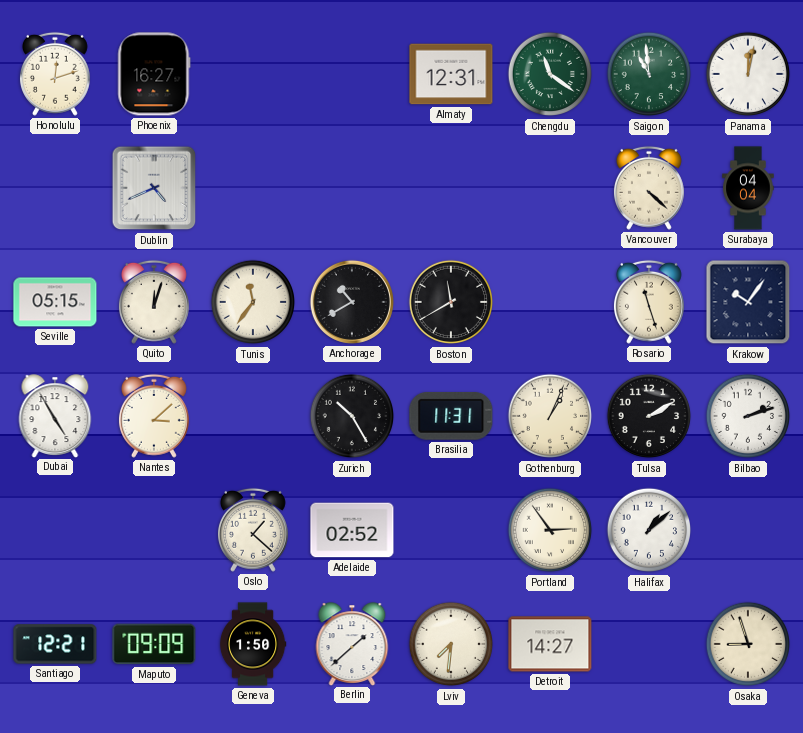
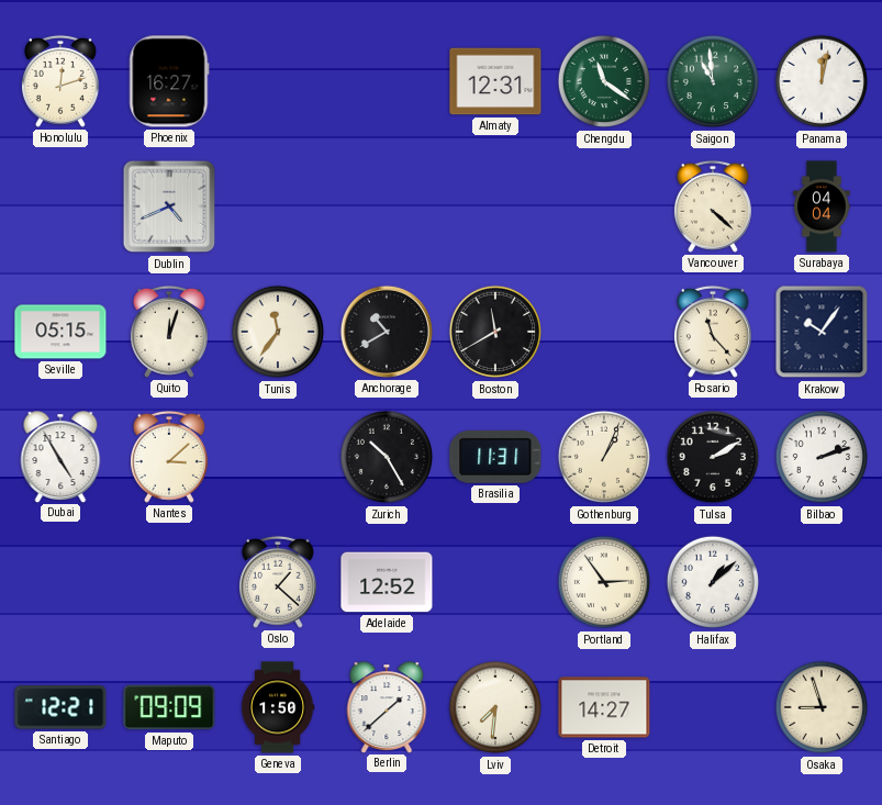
Rosario: 11:27 -> 11:23 (713, 332)
Adelaide: 02:52 -> 12:52 (387, 582)
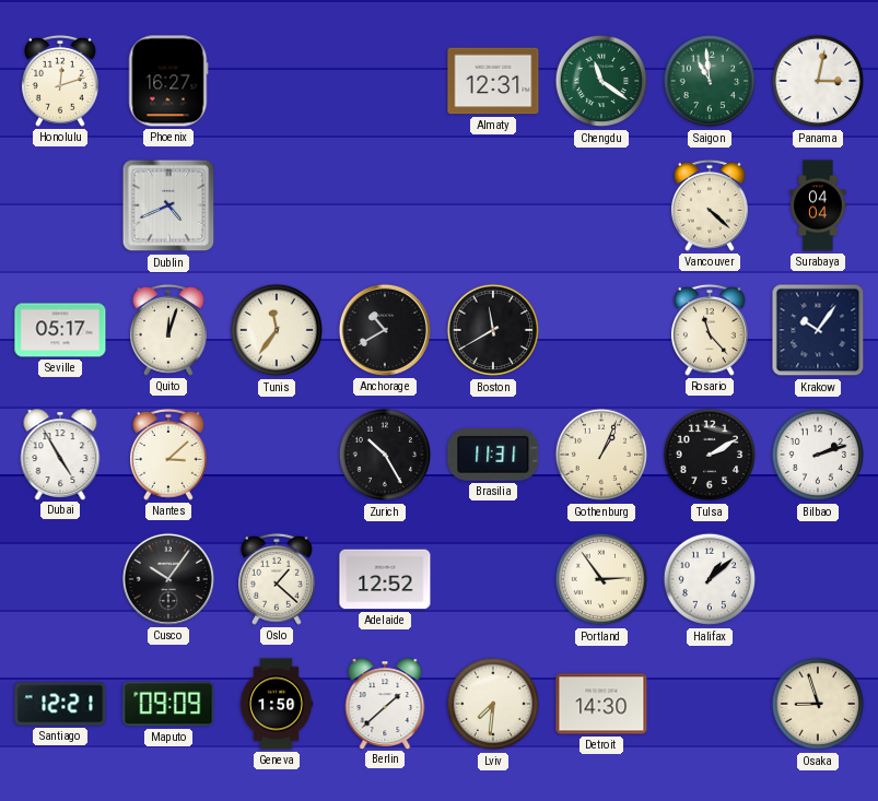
Panama: 12:02 -> 3:02 (818, 81)
Seville: 05:15 -> 05:17 (60, 330)
Cusco: none -> 10:06 (168, 579)
Detroit: 14:27 -> 14:30 (601, 704)
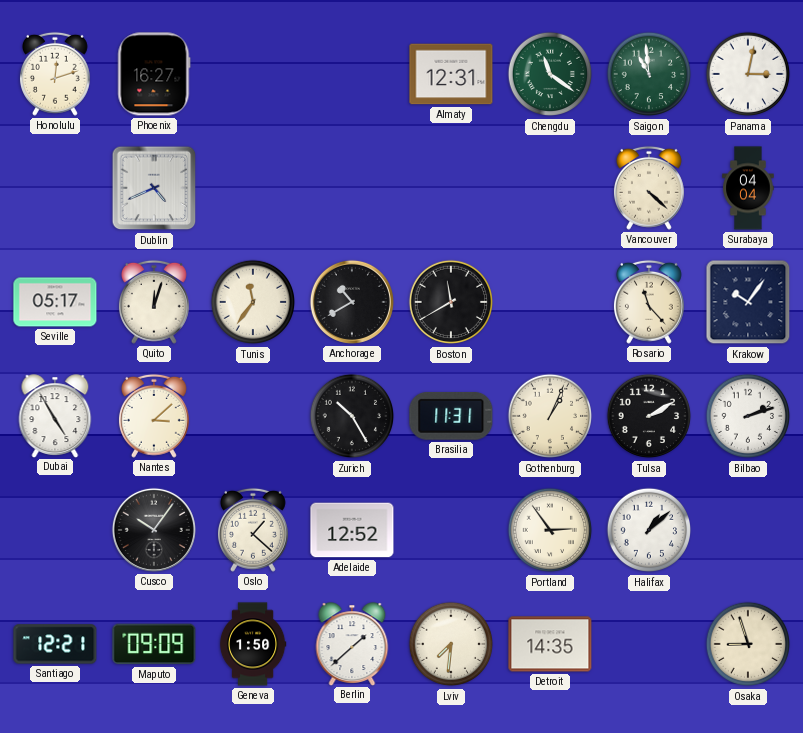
Detroit: 14:30 -> 14:35 (550, 644)
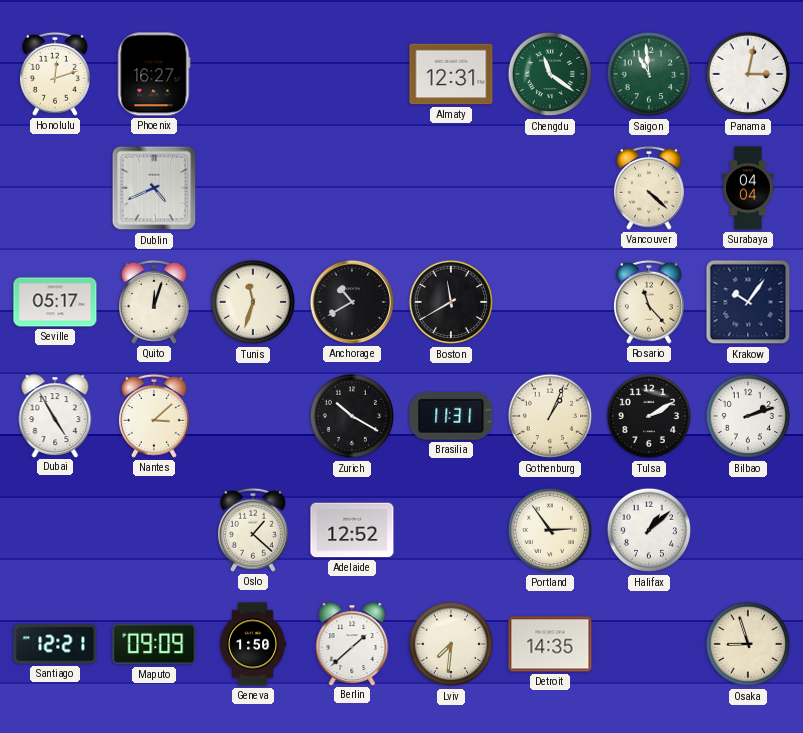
Tunis: 11:36 -> 11:33 (253, 302)
Zurich: 10:25 -> 10:20 (352, 416)
Cusco: 10:06 -> none (154, 530)
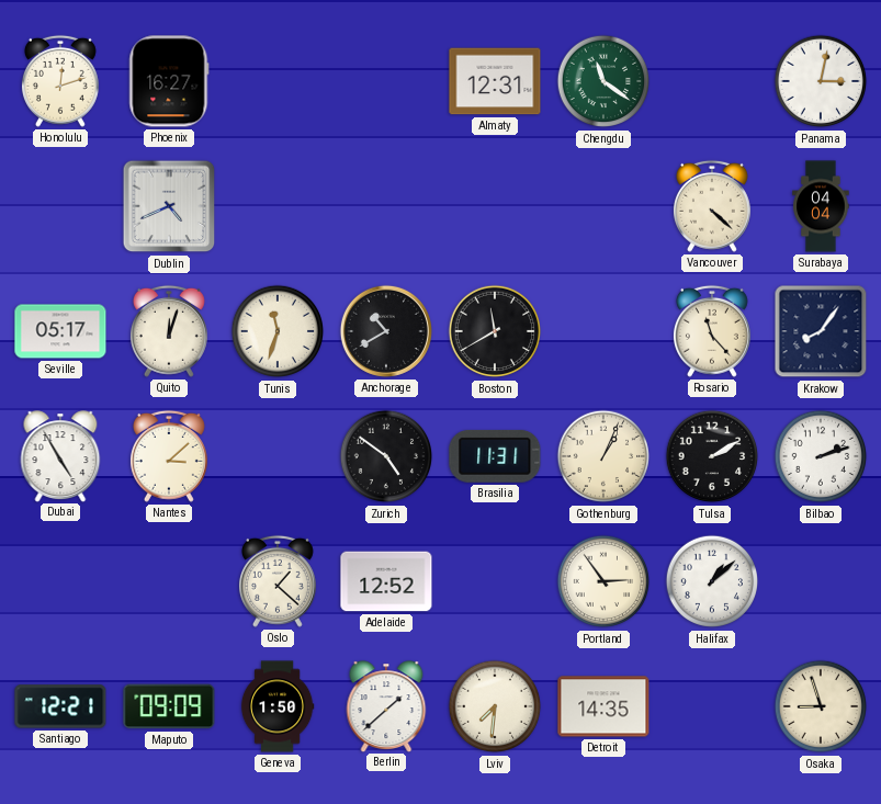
Saigon: 10:59 -> none (649, 74)
Krakow: 10:06 -> 8:06 (821, 331)
Zurich: 10:20 -> 4:51 (386, 456)
